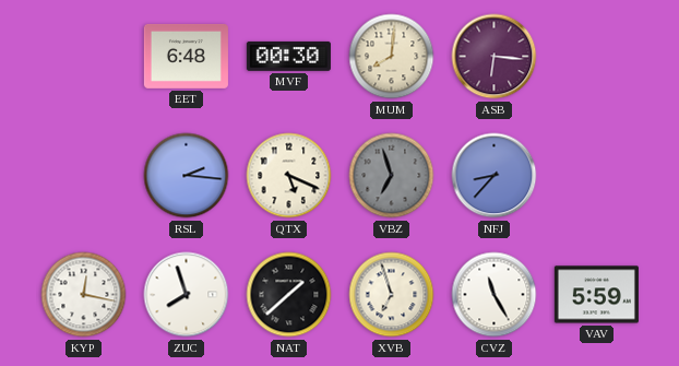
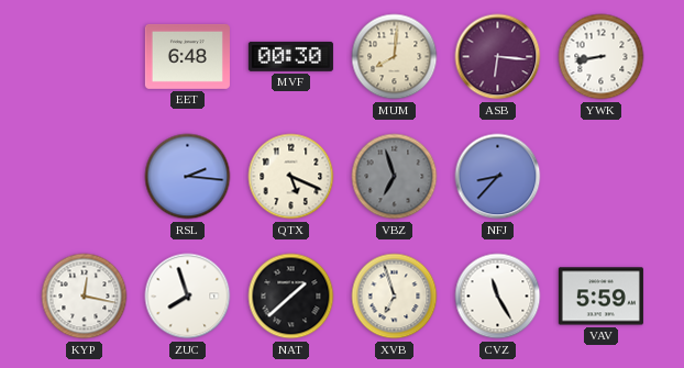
YWK: none -> 8:43 (602, 57)
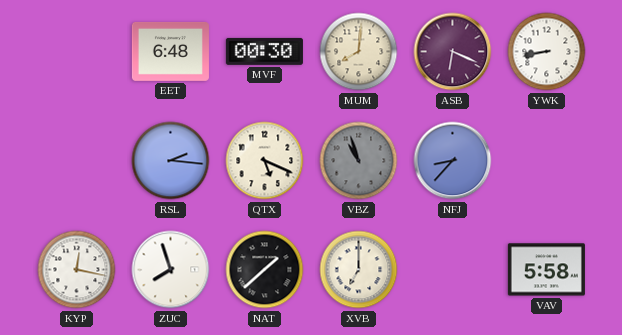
ASB: 6:16 -> 6:19 (453, 52)
VBZ: 6:57 -> 10:57 (359, 161)
XVB: 6:57 -> 7:00 (359, 270)
CVZ: 11:25 -> none (498, 297)
VAV: 5:59 -> 5:58 (546, 270)
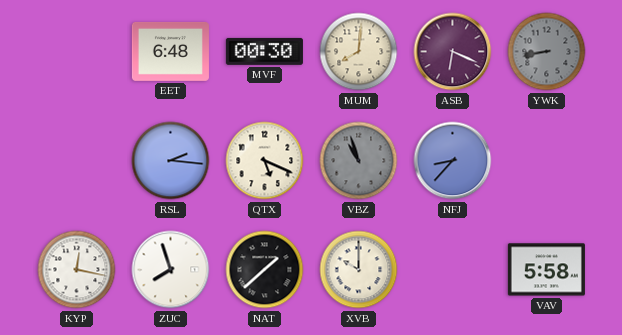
YWK dial: white -> grey (547, 52)
XVB: 7:00 -> 10:00 (359, 270)
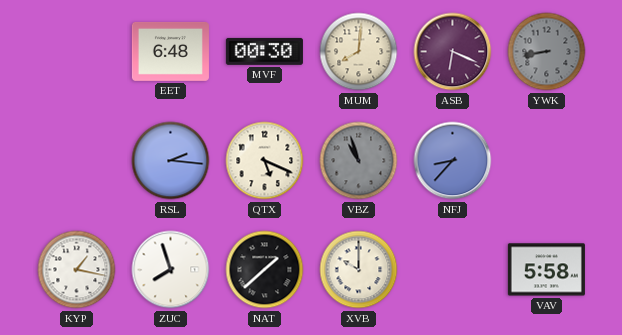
KYP: 12:17 -> 1:17 (77, 270)
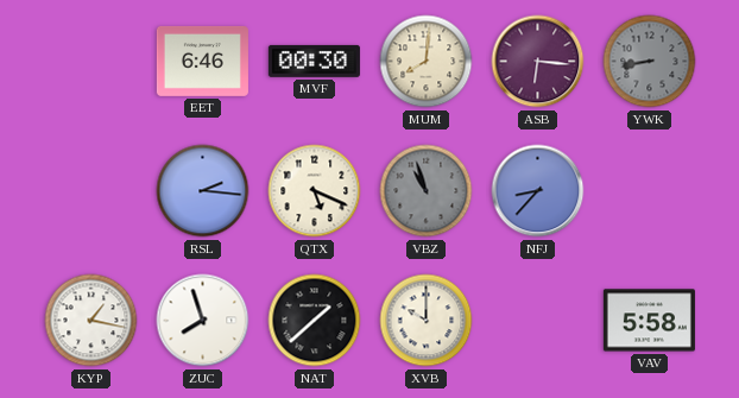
EET: 6:48 -> 6:46 (202, 61)
ASB: 6:19 -> 6:16 (538, 62)
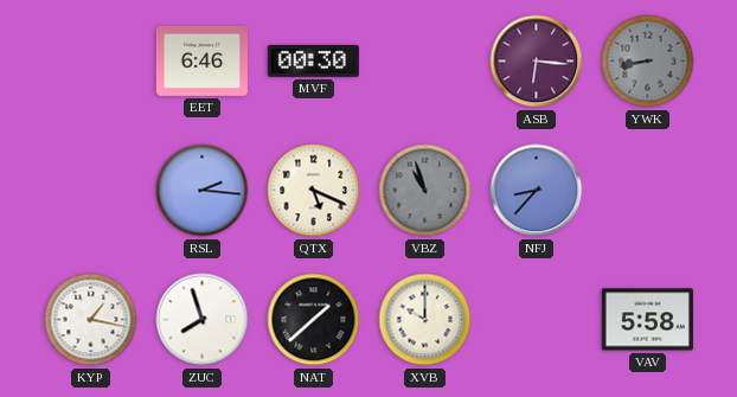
MUM: 8:01 -> none (427, 62)
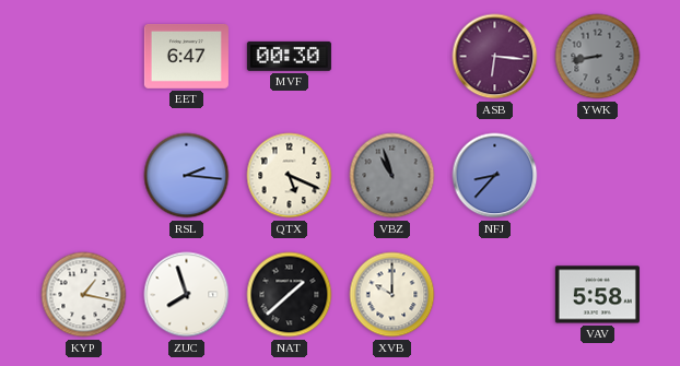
EET: 6:46 -> 6:47 (186, 56)
